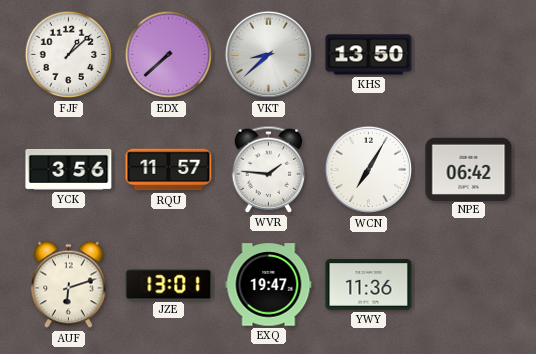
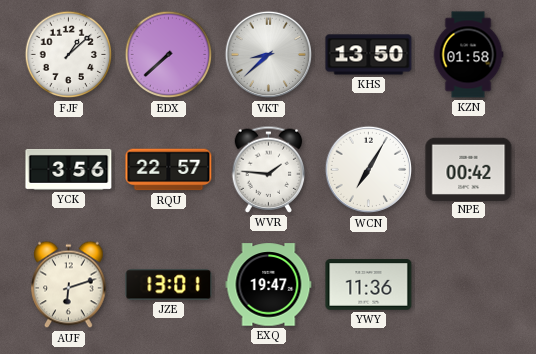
KZN: none -> 01:58 (468, 55)
RQU: 11:57 -> 22:57 (169, 170)
NPE: 06:42 -> 00:42 (469, 169)
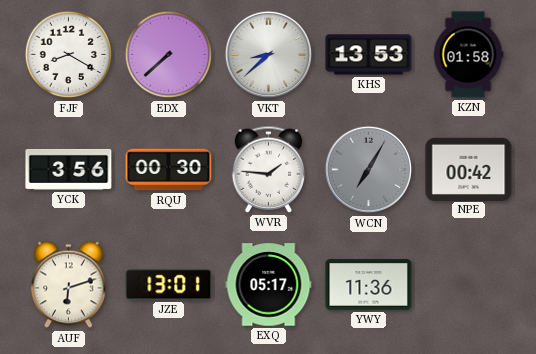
FJF: 1:08 -> 8:20 (69, 55)
KHS: 13:50 -> 13:53 (369, 55)
RQU: 22:57 -> 00:30 (169, 170)
WCN dial: white -> grey (369, 170)
EXQ: 19:47 -> 05:17 (269, 285)
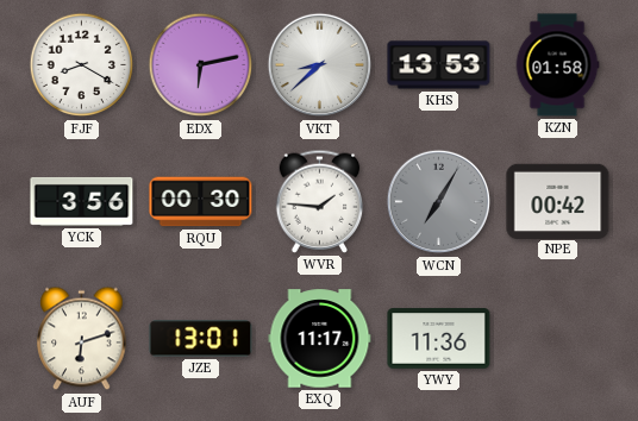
EDX: 7:38 -> 6:13 (201, 65)
EXQ: 05:17 -> 11:17 (320, 339)
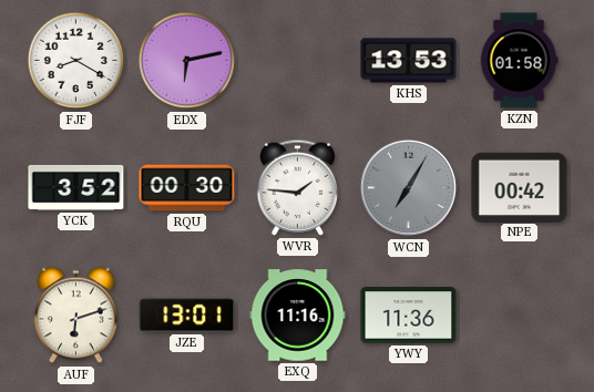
VKT: 8:38 -> none (320, 65)
YCK: 3:56 -> 3:52 (76, 187)
EXQ: 11:17 -> 11:16 (298, 316)
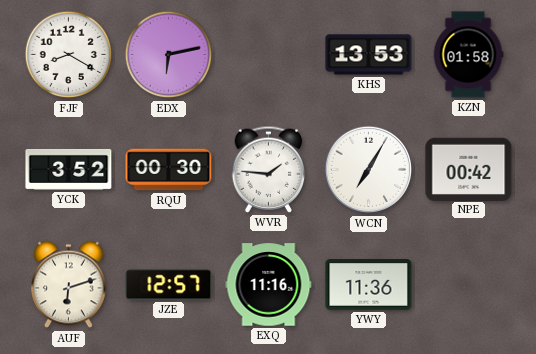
WCN dial: grey -> white (369, 170)
JZE: 13:01 -> 12:57 (169, 285)
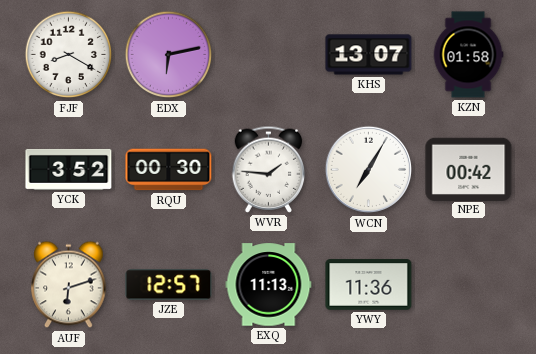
KHS: 13:53 -> 13:07 (369, 55)
EXQ: 11:16 -> 11:13 (269, 285)
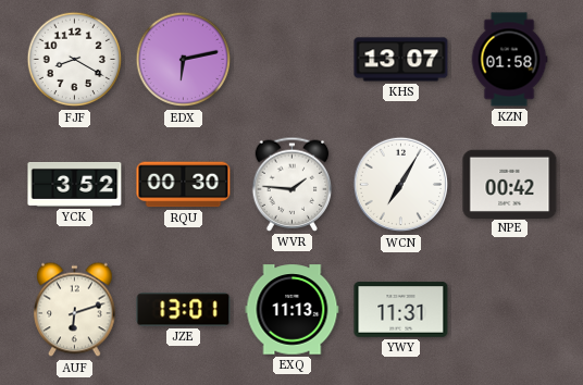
JZE: 12:57 -> 13:01 (184, 310)
YWY: 11:36 -> 11:31 (401, 310)
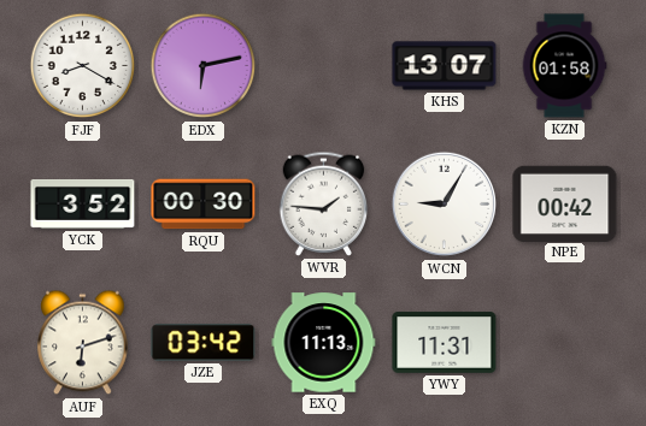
WCN: 7:05 -> 9:05 (445, 205)
JZE: 13:01 -> 03:42 (204, 343)
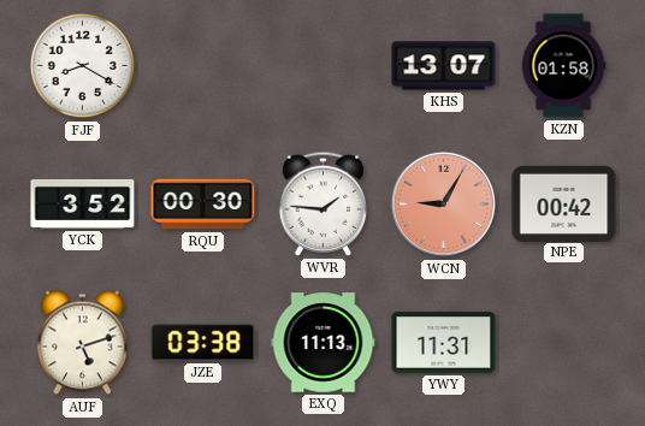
EDX: 6:13 -> none (204, 66)
WCN dial: white -> salmon (444, 205)
AUF: 6:12 -> 5:12 (83, 343)
JZE: 03:42 -> 03:38 (203, 343)
